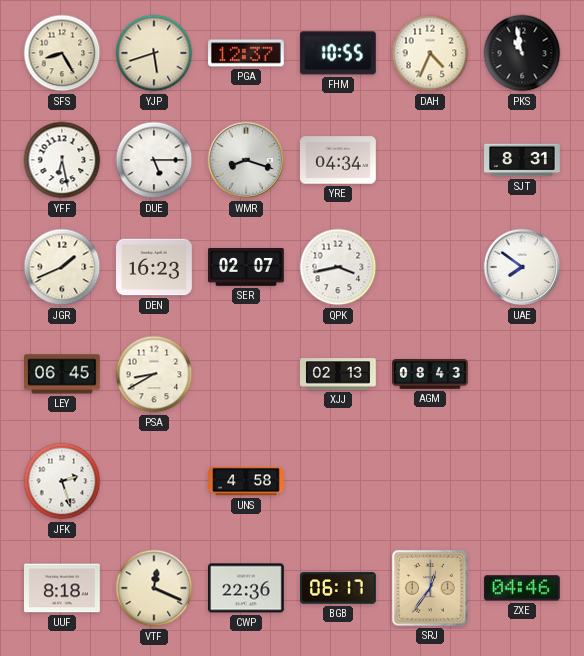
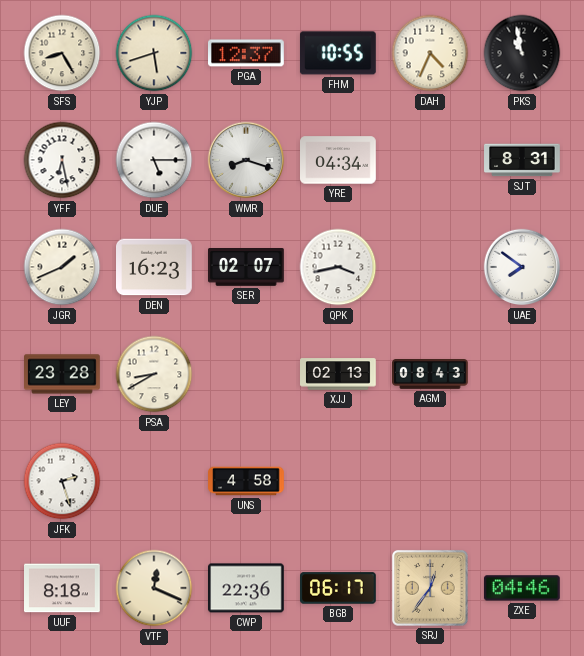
LEY: 06:45 -> 23:28 (63, 374)
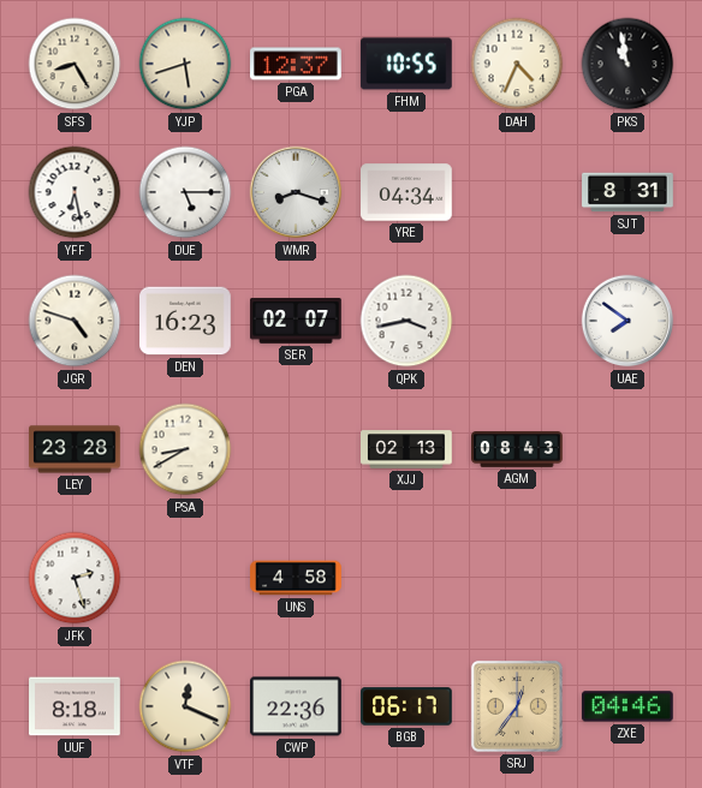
JGR: 1:41 -> 4:48 (75, 321)
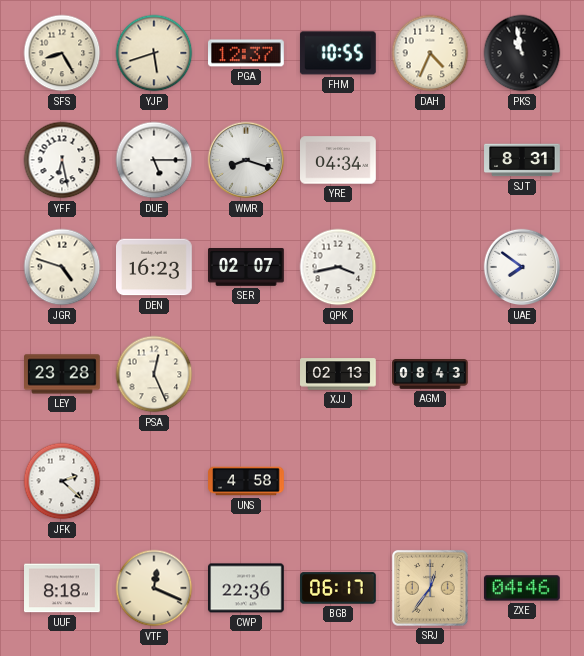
PSA: 8:40 -> 12:26 (154, 374)
JFK: 2:27 -> 2:22 (62, 481)
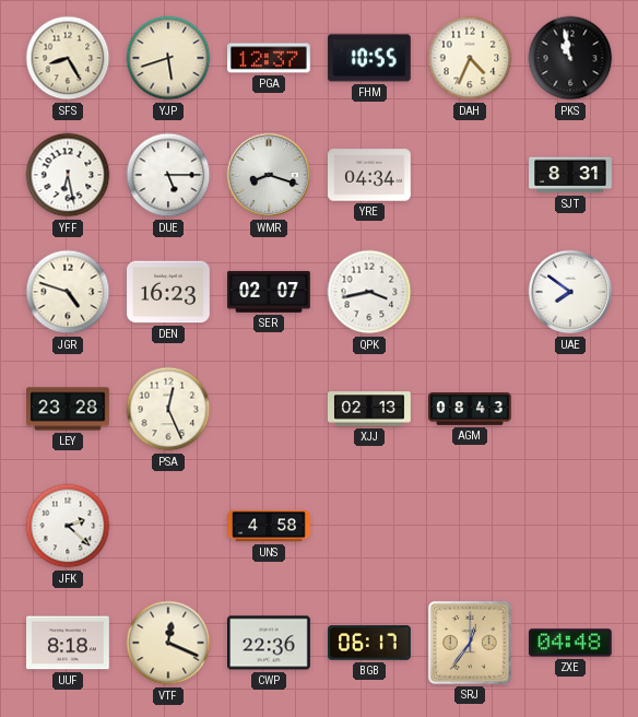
ZXE: 04:46 -> 04:48 (570, 643)
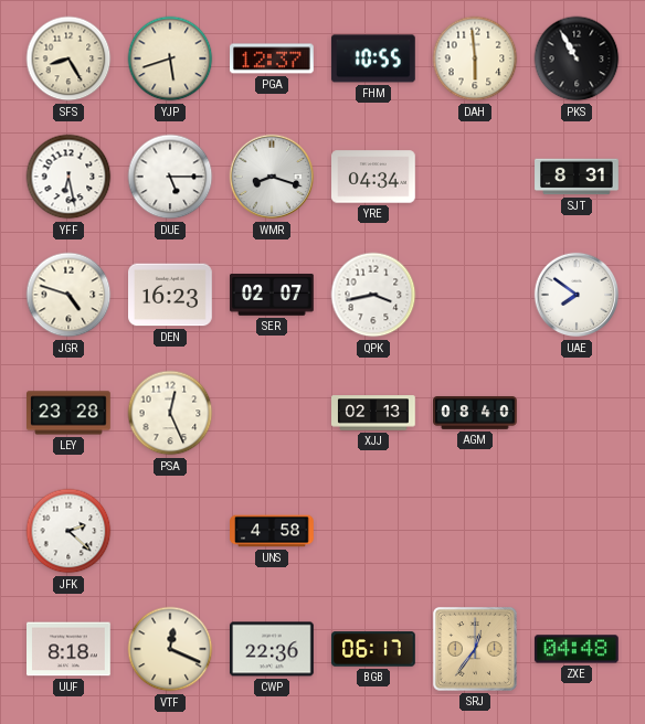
DAH: 4:34 -> 5:59 (475, 58)
PKS: 10:58 -> 10:55 (577, 58)
AGM: 08:43 -> 08:40 (475, 414)
